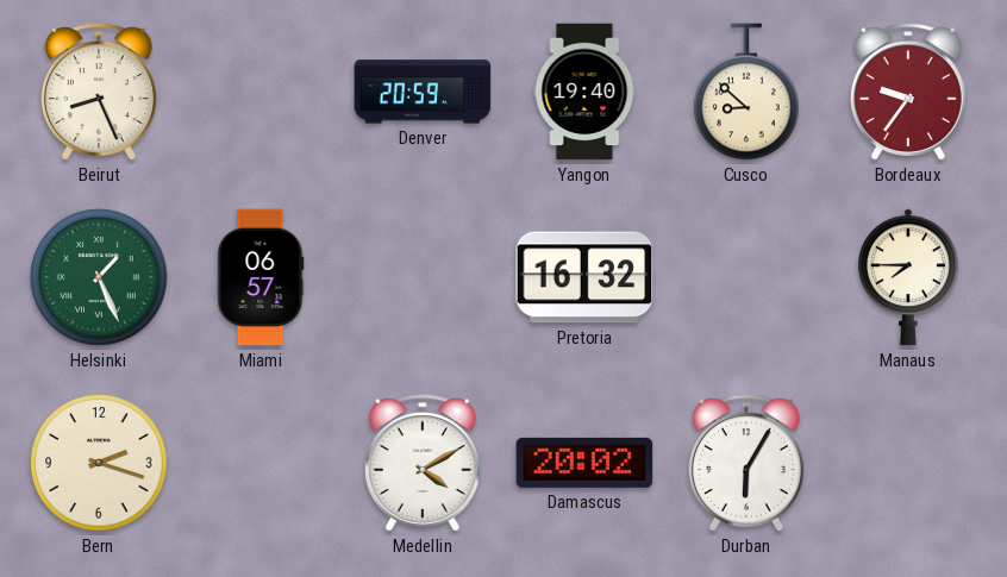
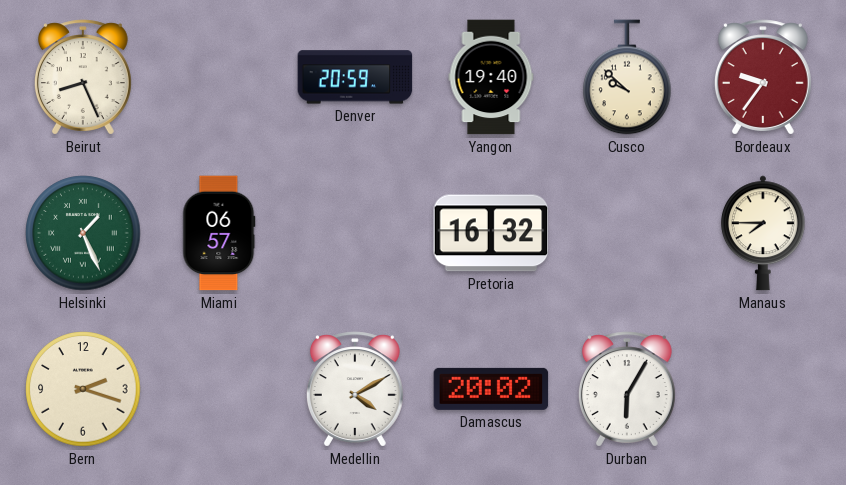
Cusco: 8:52 -> 9:52 (627, 77)
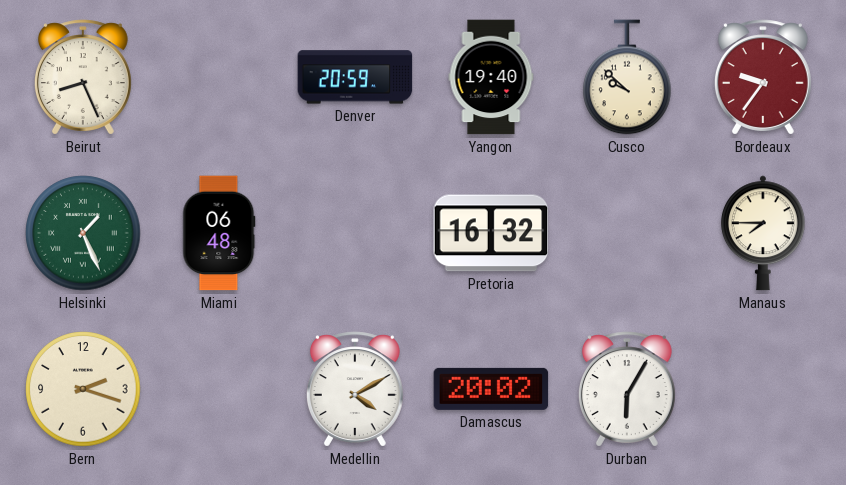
Miami: 06:57 -> 06:48 (219, 233)
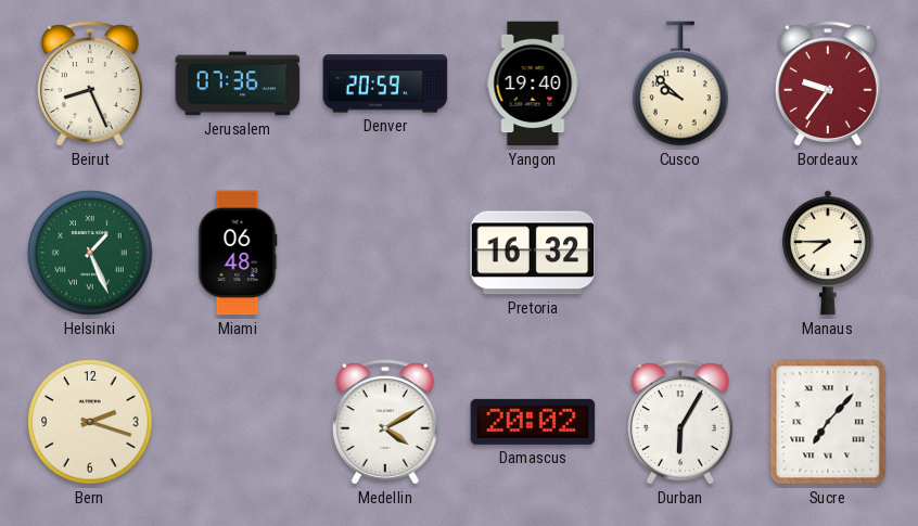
Jerusalem: none -> 07:36 (238, 84)
Sucre: none -> 7:07 (828, 422)
